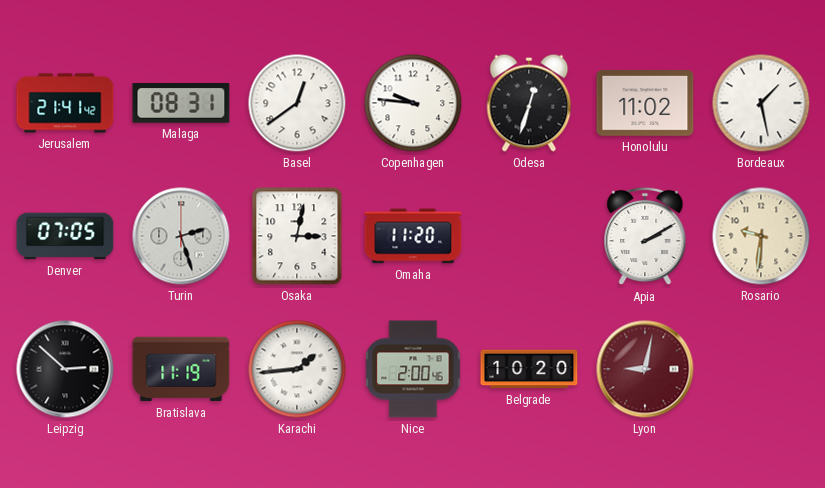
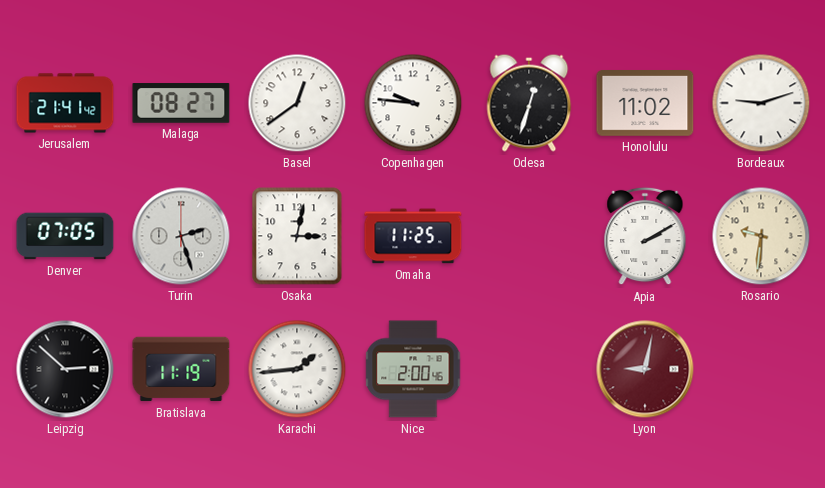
Malaga: 08:31 -> 08:27 (181, 103)
Bordeaux: 1:28 -> 9:12 (761, 103)
Omaha: 11:20 -> 11:25 (413, 236)
Belgrade: 10:20 -> none (529, 369)
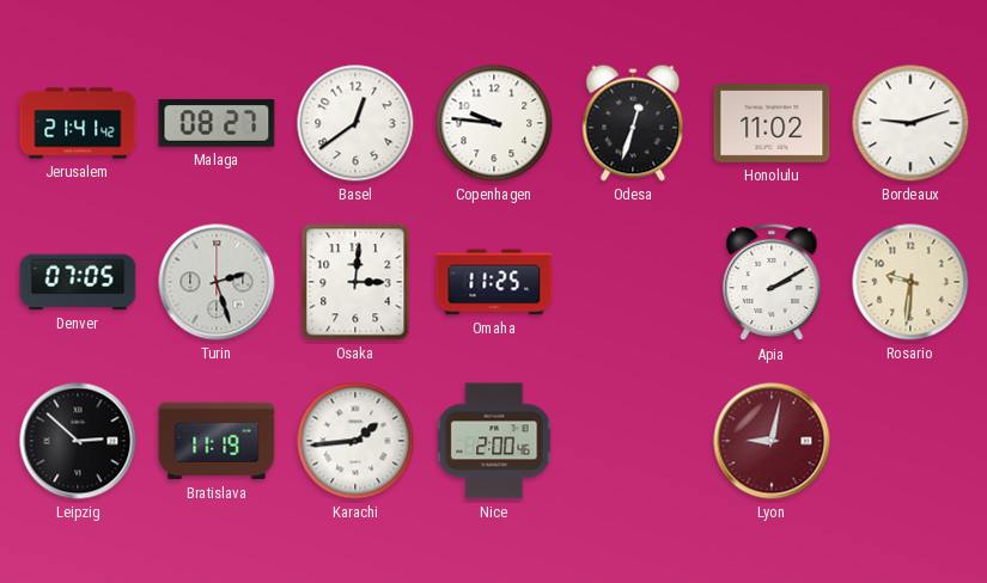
Osaka: 3:02 -> 3:01 (355, 282)
